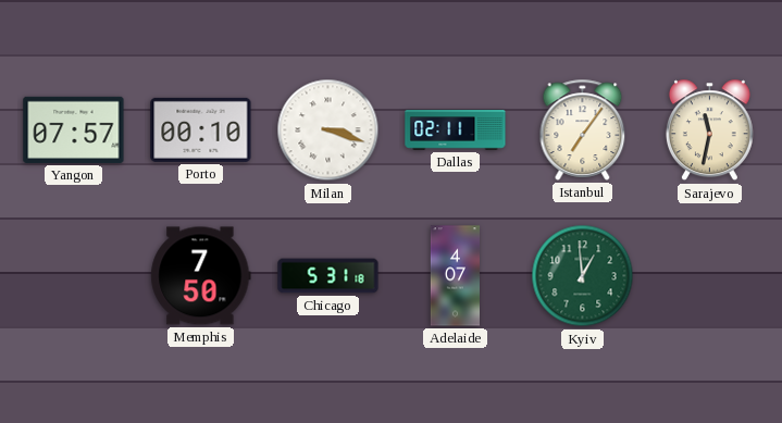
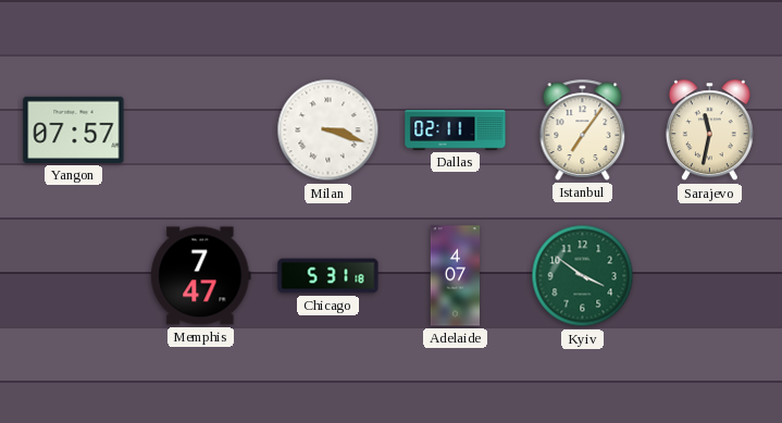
Porto: 00:10 -> none (201, 129)
Memphis: 7:50 -> 7:47 (201, 276)
Kyiv: 12:59 -> 3:51 (583, 276)
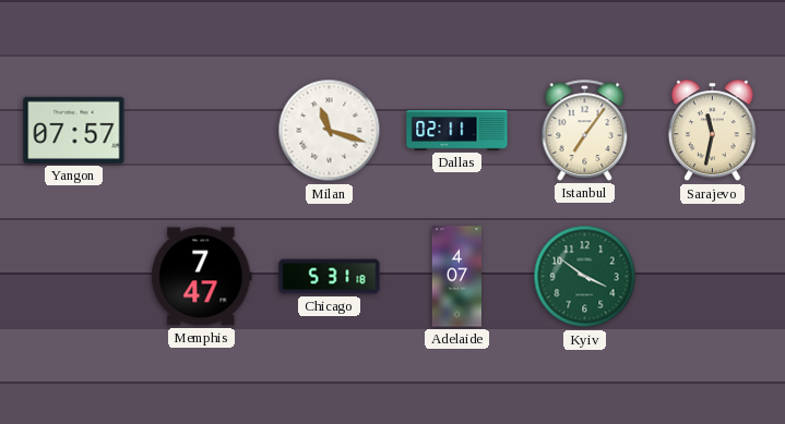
Milan: 3:18 -> 11:18 (330, 131)
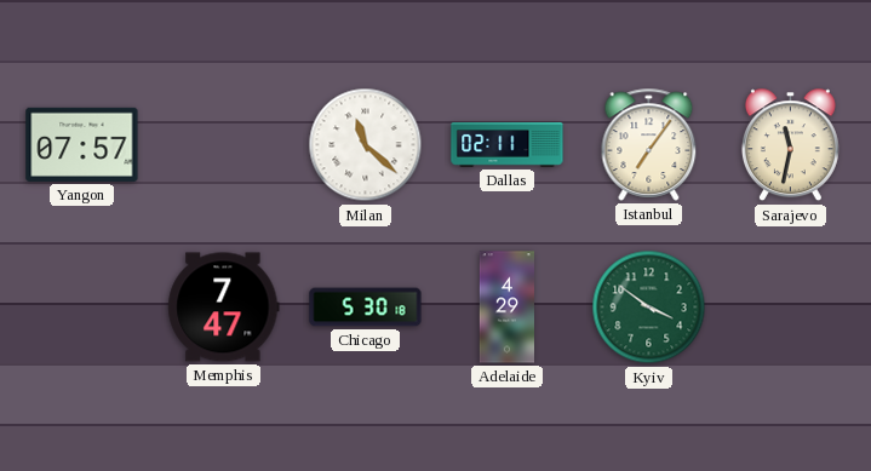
Milan: 11:18 -> 11:22 (366, 145)
Chicago: 5:31 -> 5:30 (366, 308)
Adelaide: 4:07 -> 4:29 (506, 308)
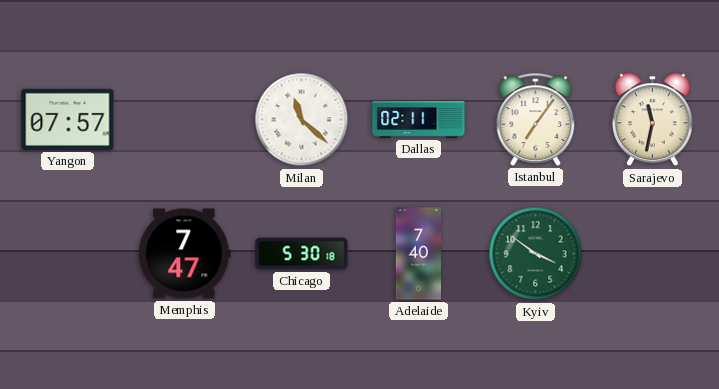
Adelaide: 4:29 -> 7:40 (418, 254)
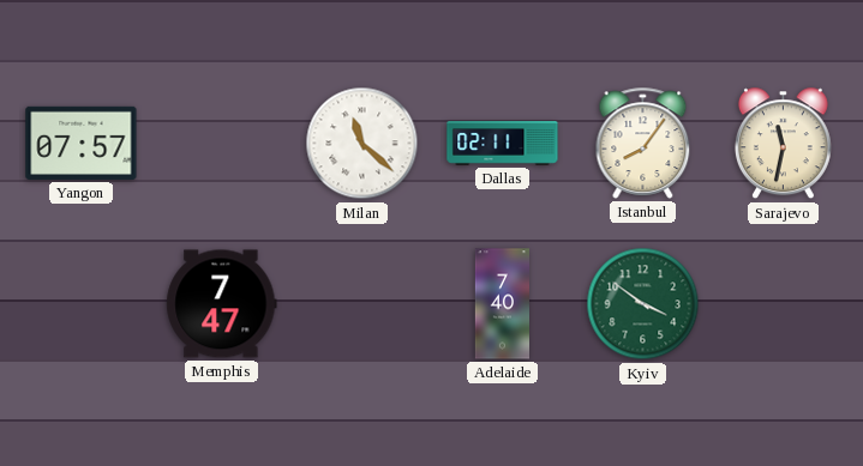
Istanbul: 7:06 -> 8:06 (643, 143)
Chicago: 5:30 -> none (302, 254)
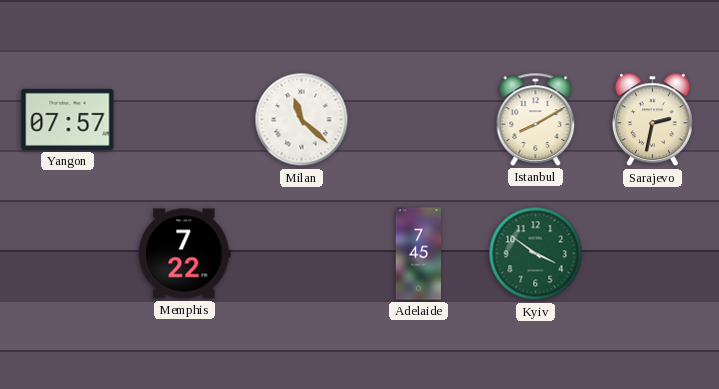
Dallas: 02:11 -> none (503, 144)
Istanbul: 8:06 -> 8:10 (536, 119)
Sarajevo: 11:32 -> 2:32 (652, 120)
Memphis: 7:47 -> 7:22 (185, 254)
Adelaide: 7:40 -> 7:45 (418, 254)
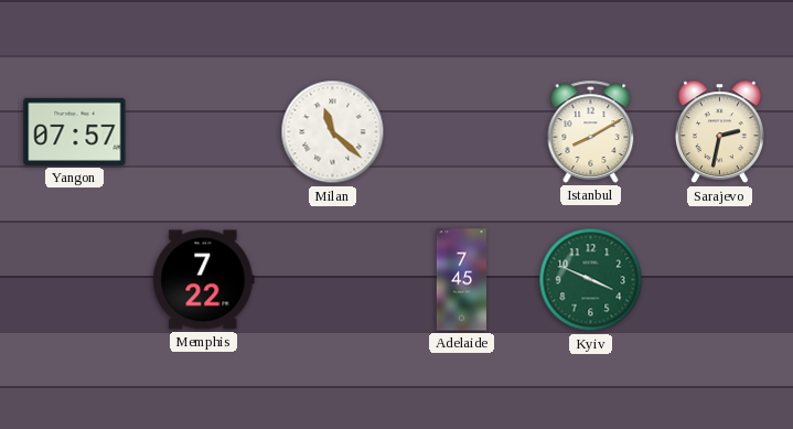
Kyiv: 3:51 -> 3:49 (591, 280)
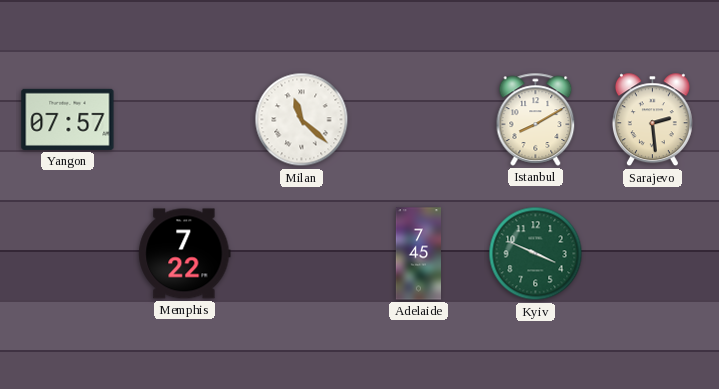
Sarajevo: 2:32 -> 2:29 (652, 120)
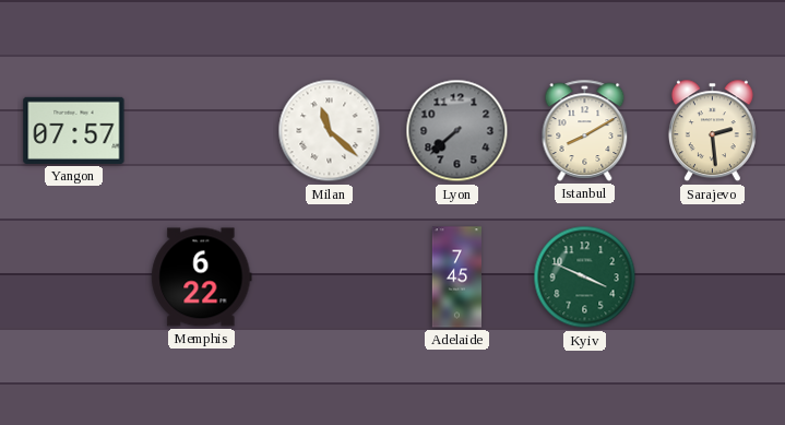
Lyon: none -> 7:38 (457, 131)
Memphis: 7:22 -> 6:22 (202, 278)
